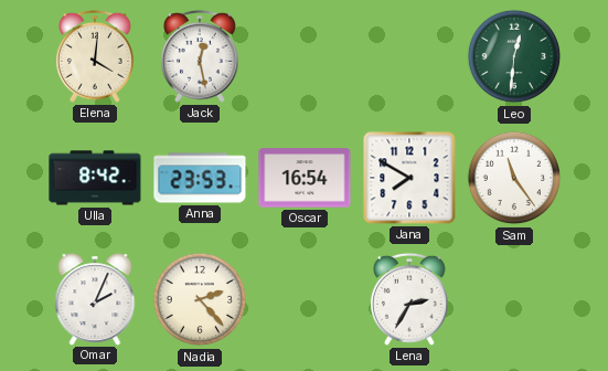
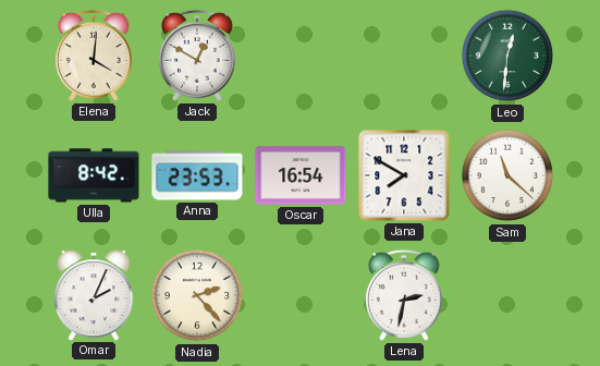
Jack: 12:28 -> 12:50 (197, 56)
Sam: 11:24 -> 11:22 (507, 175)
Lena: 2:35 -> 2:32 (404, 295)
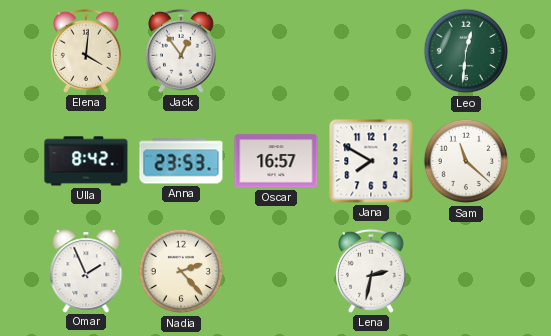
Jack: 12:50 -> 12:54 (181, 51)
Oscar: 16:54 -> 16:57 (276, 161)
Omar: 2:04 -> 1:56 (86, 271)
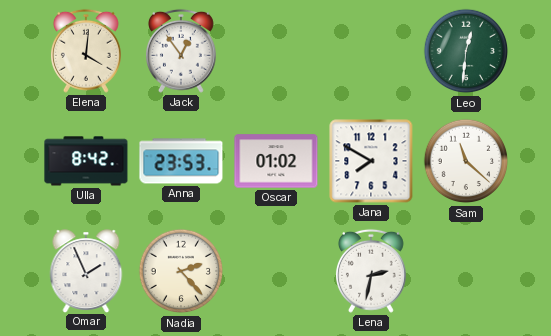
Oscar: 16:57 -> 01:02 (276, 161)
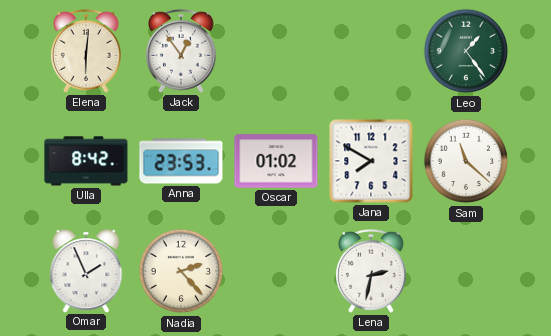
Elena: 4:01 -> 6:01 (86, 51)
Leo: 12:31 -> 1:24 (466, 51)
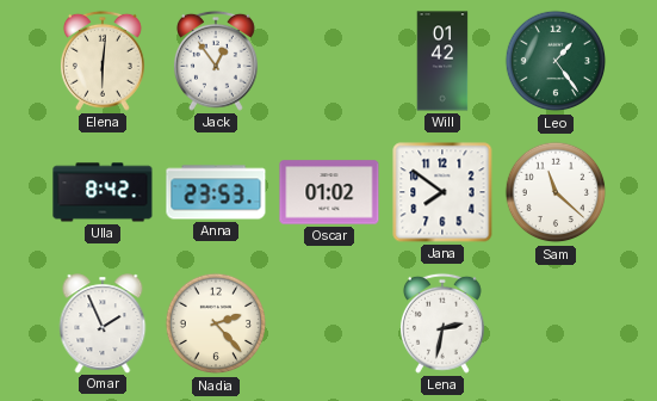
Will: none -> 01:42 (442, 61)
Jana: 7:50 -> 7:51 (442, 192)
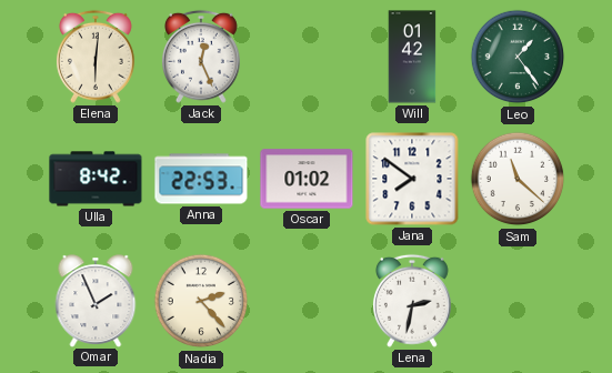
Jack: 12:54 -> 12:26 (201, 57)
Anna: 23:53 -> 22:53 (201, 179)
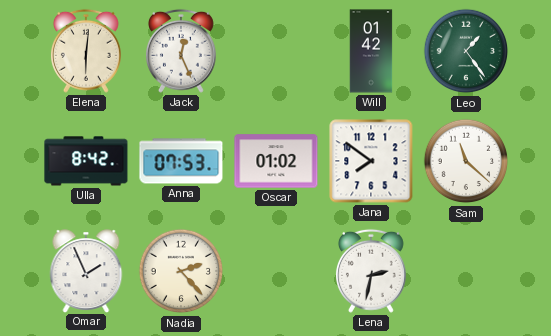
Anna: 22:53 -> 07:53 (181, 161)
